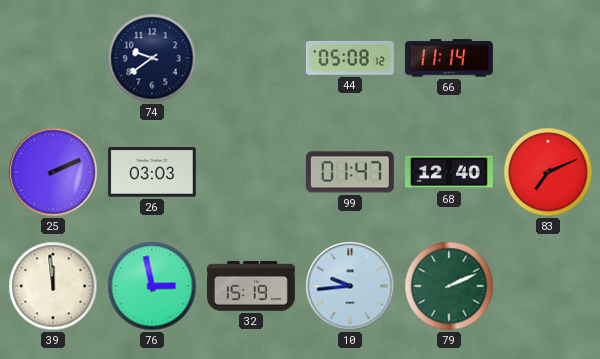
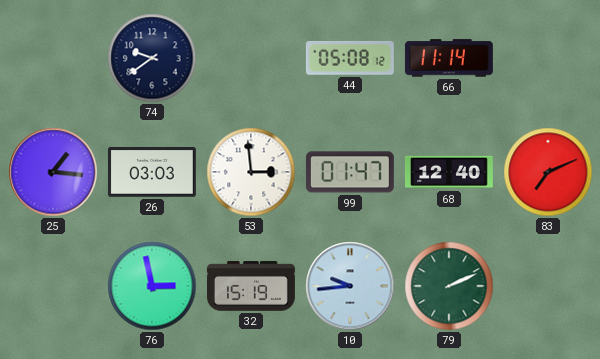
25: 2:11 -> 1:16 (53, 172)
53: none -> 2:59 (251, 172)
39: 11:59 -> none (53, 286)
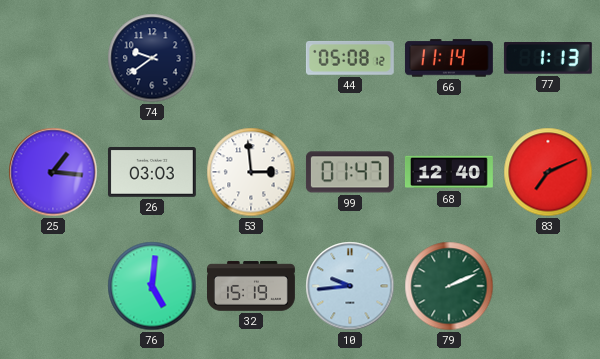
77: none -> 1:13 (548, 59)
76: 2:58 -> 5:01 (152, 286)
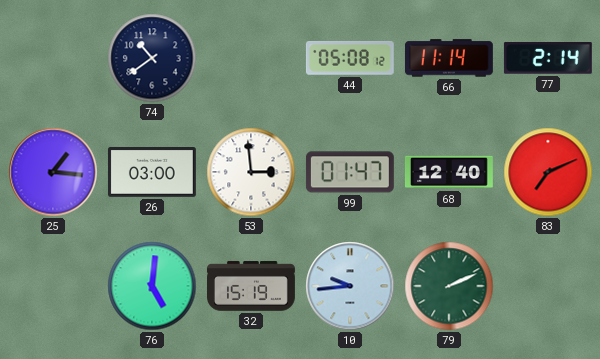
74: 9:39 -> 10:39 (152, 58)
77: 1:13 -> 2:14 (548, 59)
26: 03:03 -> 03:00 (152, 173)
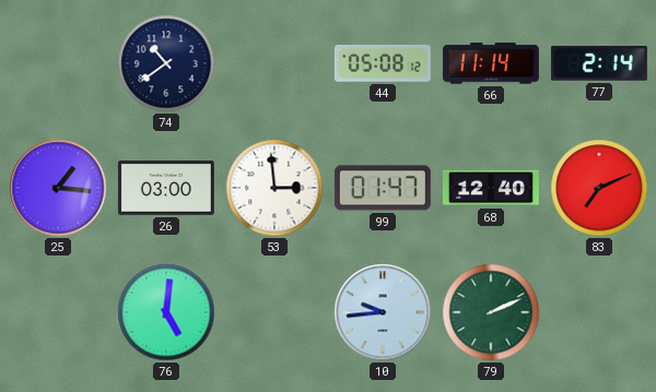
32: 15:19 -> none (252, 286)
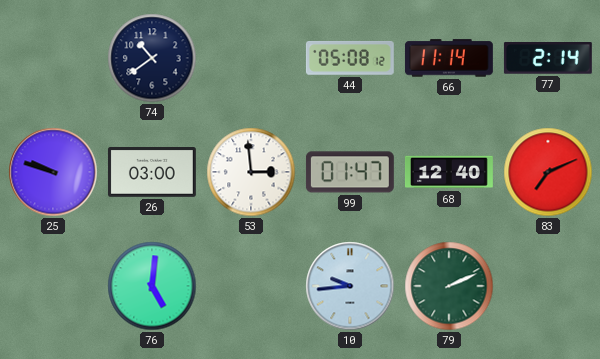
25: 1:16 -> 9:48 (53, 172)
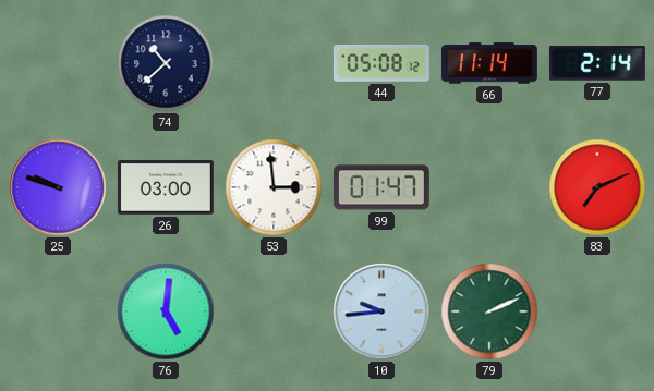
74: 10:39 -> 10:38 (166, 63)
68: 12:40 -> none (449, 172)
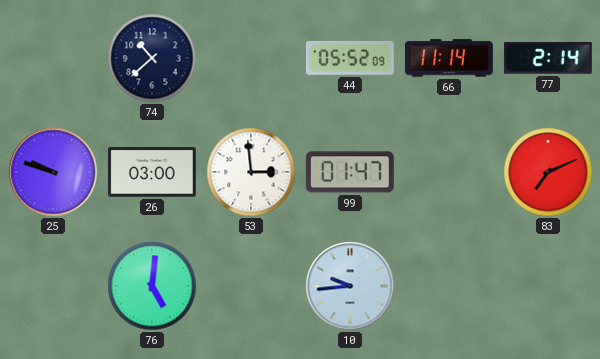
44: 05:08 -> 05:52 (350, 58)
79: 2:11 -> none (489, 311)
